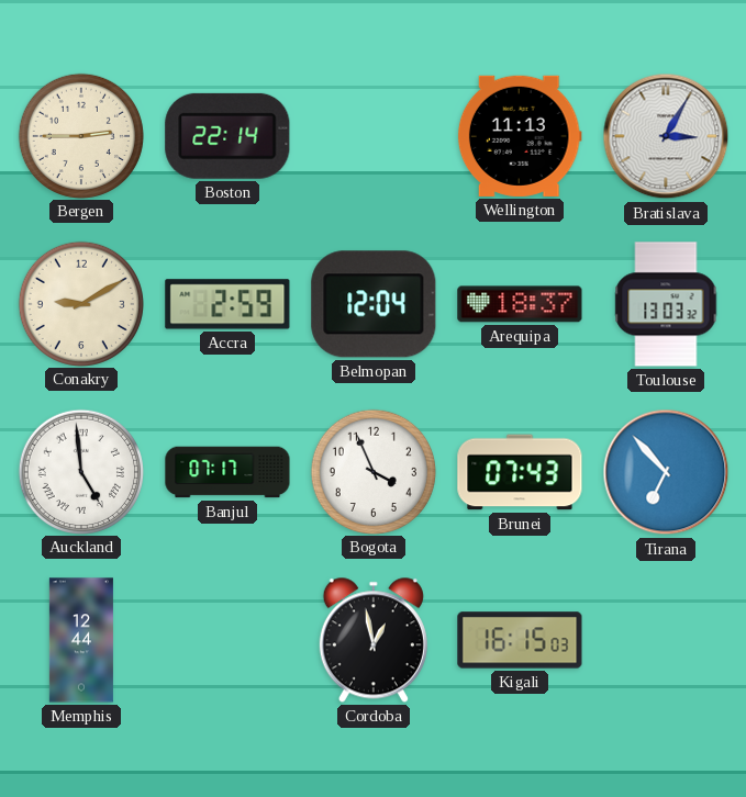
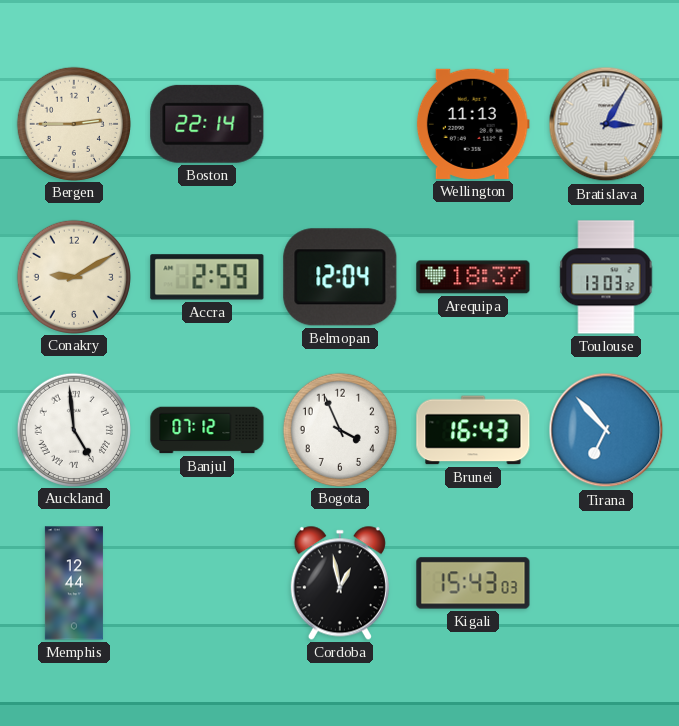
Banjul: 07:17 -> 07:12 (207, 430)
Brunei: 07:43 -> 16:43 (473, 430)
Kigali: 16:15 -> 15:43 (473, 583)
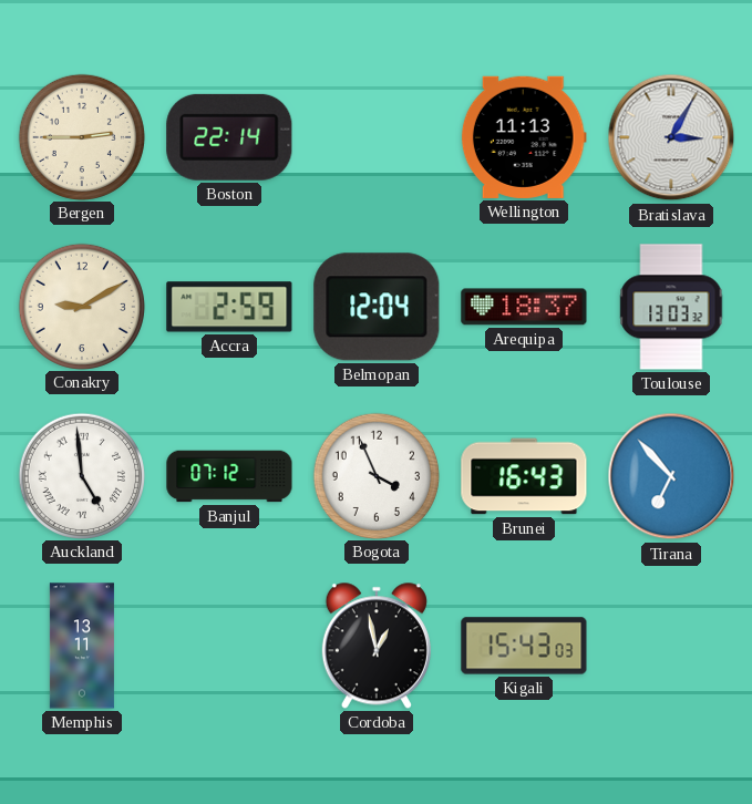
Memphis: 12:44 -> 13:11 (82, 646)
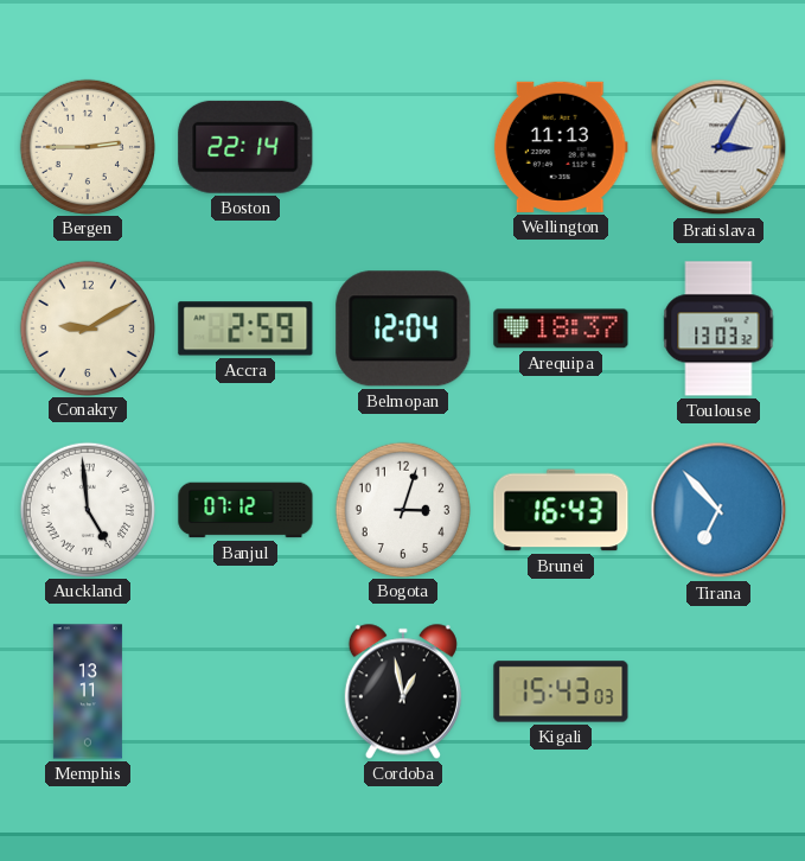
Bogota: 3:56 -> 3:03 (402, 509)
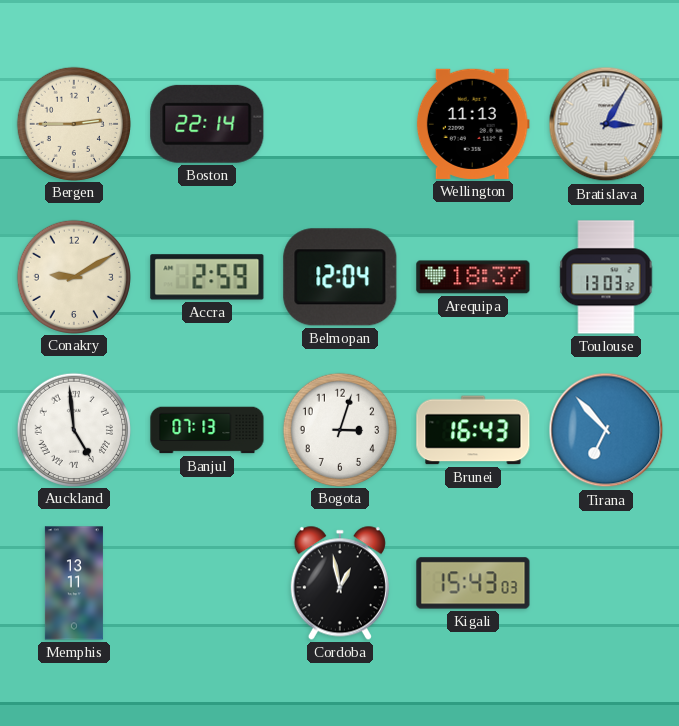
Banjul: 07:12 -> 07:13 (207, 430)
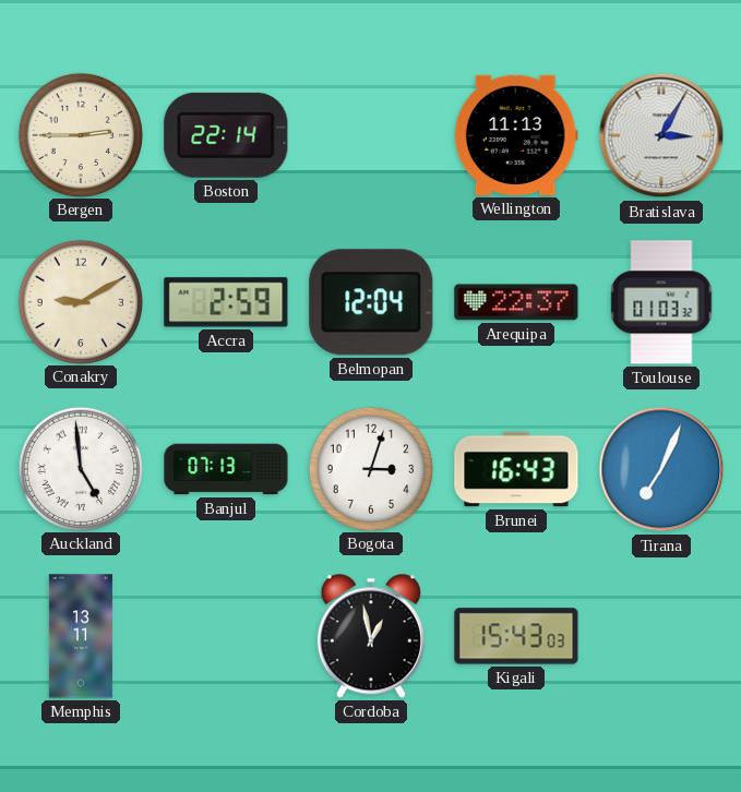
Arequipa: 18:37 -> 22:37 (516, 302)
Toulouse: 13:03 -> 01:03 (661, 302)
Tirana: 6:53 -> 7:04 (661, 469)
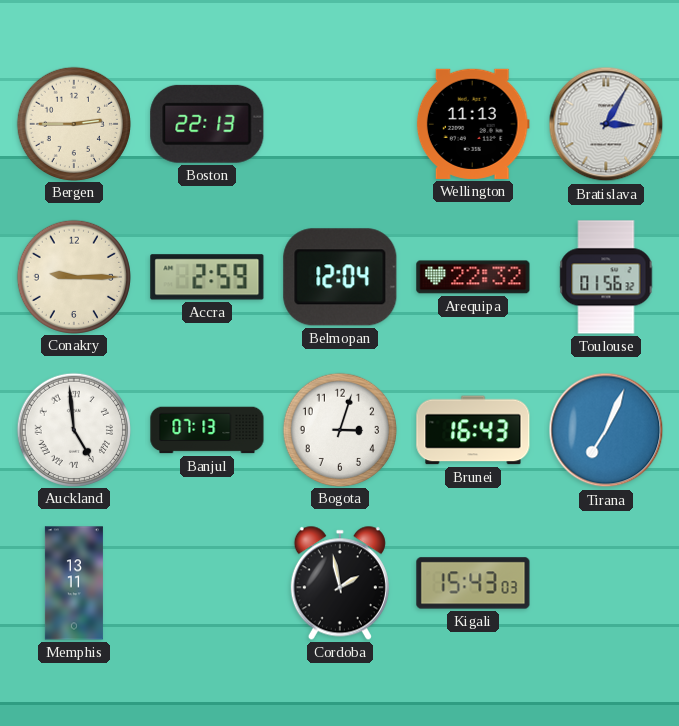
Boston: 22:14 -> 22:13 (207, 124)
Conakry: 9:10 -> 9:15 (73, 276)
Arequipa: 22:37 -> 22:32 (473, 277)
Toulouse: 01:03 -> 01:56 (606, 277)
Cordoba: 12:58 -> 1:58 (340, 583)
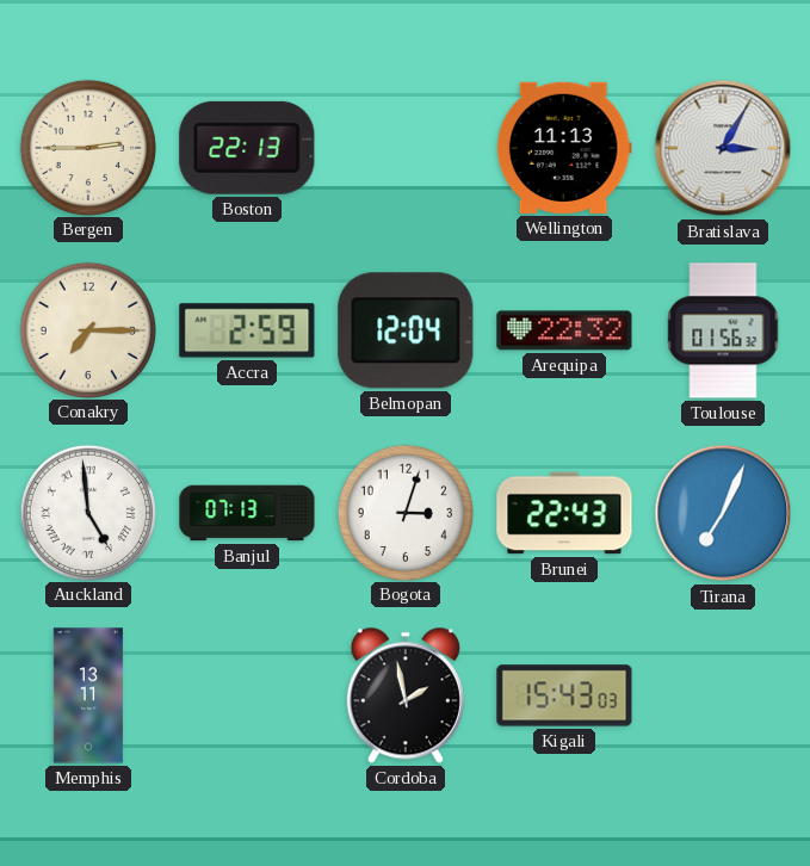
Conakry: 9:15 -> 7:15 (87, 329)
Brunei: 16:43 -> 22:43 (564, 513)
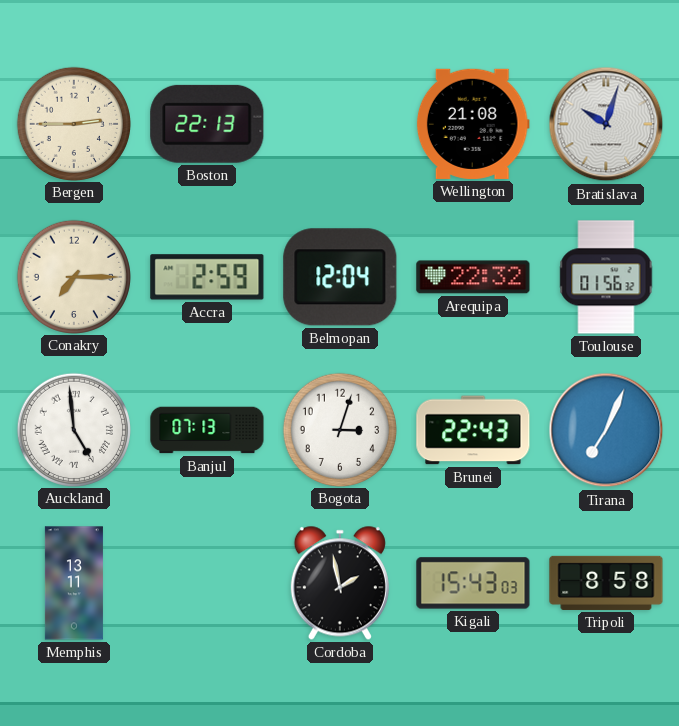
Wellington: 11:13 -> 21:08 (473, 124)
Bratislava: 3:05 -> 10:03 (606, 124)
Tripoli: none -> 8:58 (606, 583)
